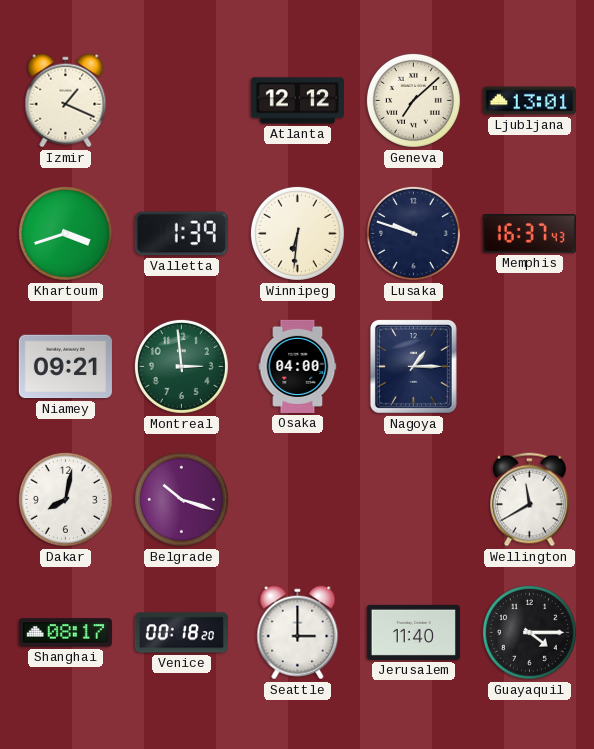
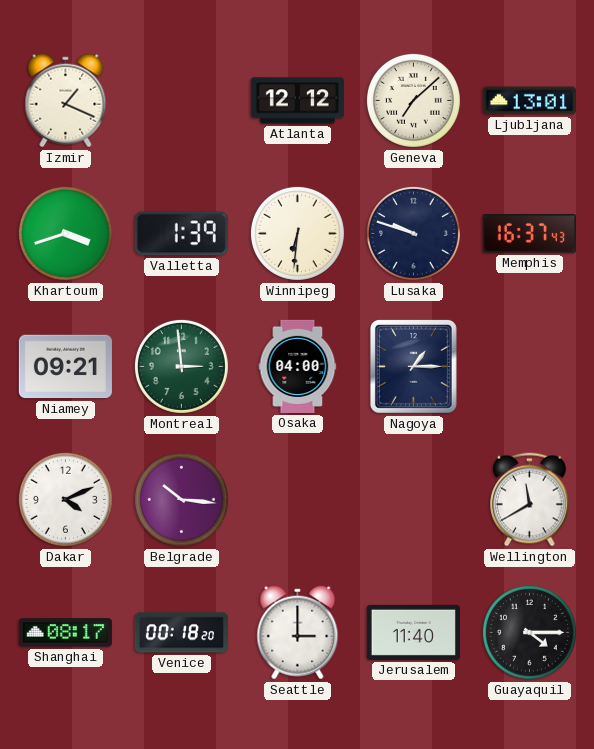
Dakar: 8:02 -> 4:11 (65, 499)
Belgrade: 10:18 -> 10:16 (181, 499)
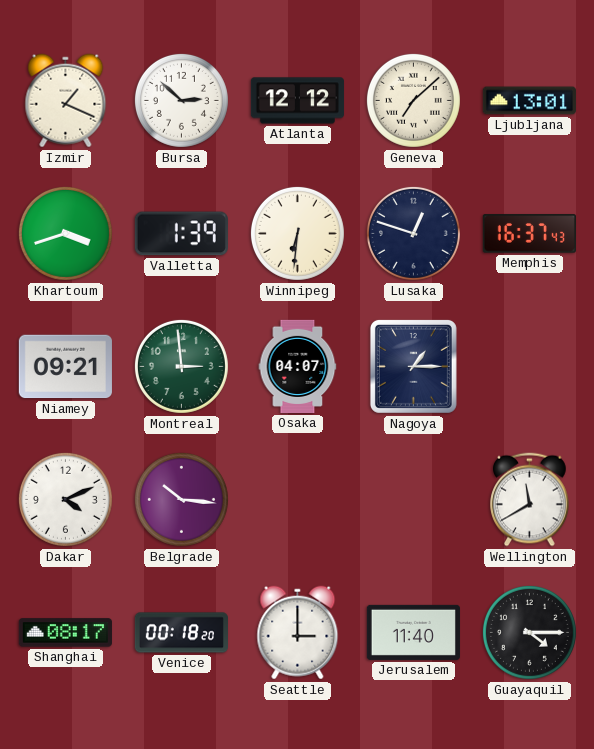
Bursa: none -> 2:52 (181, 100)
Lusaka: 9:48 -> 12:48 (413, 233)
Osaka: 04:00 -> 04:07 (298, 366)
